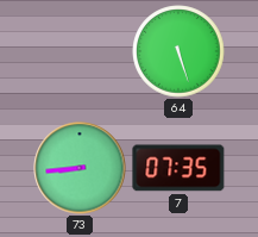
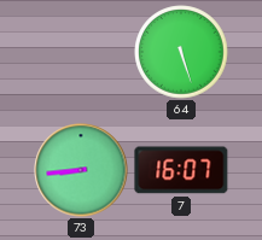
7: 07:35 -> 16:07 (181, 170)
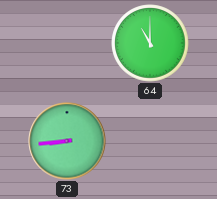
64: 5:27 -> 11:00 (150, 43)
7: 16:07 -> none (181, 170)
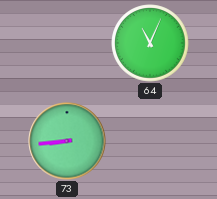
64: 11:00 -> 11:04 (150, 43)
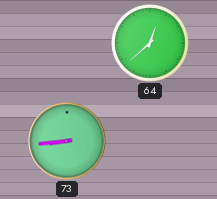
64: 11:04 -> 12:38 (150, 43)
